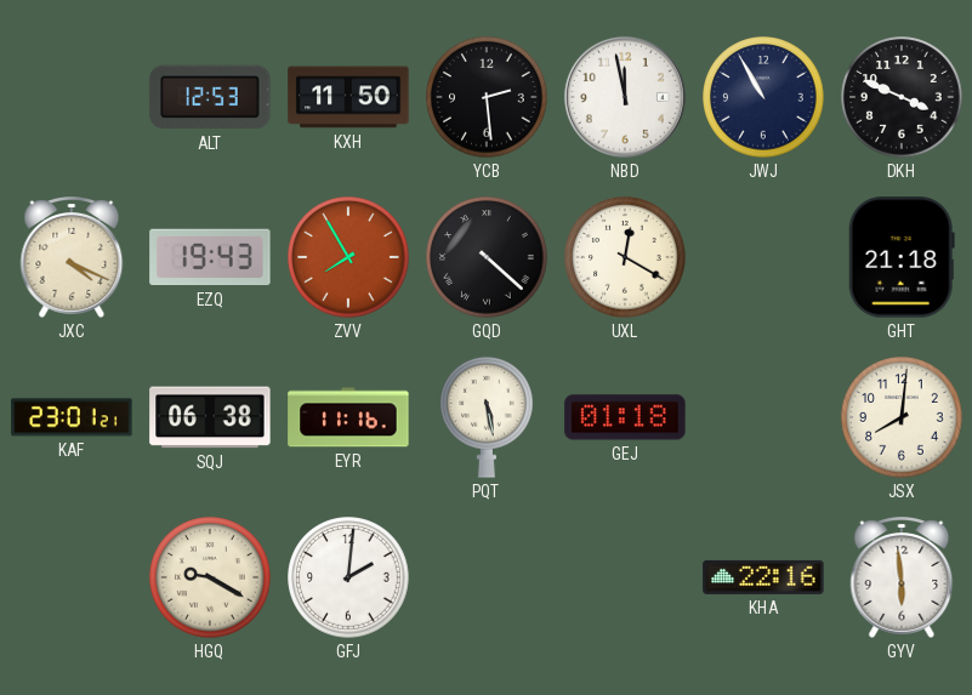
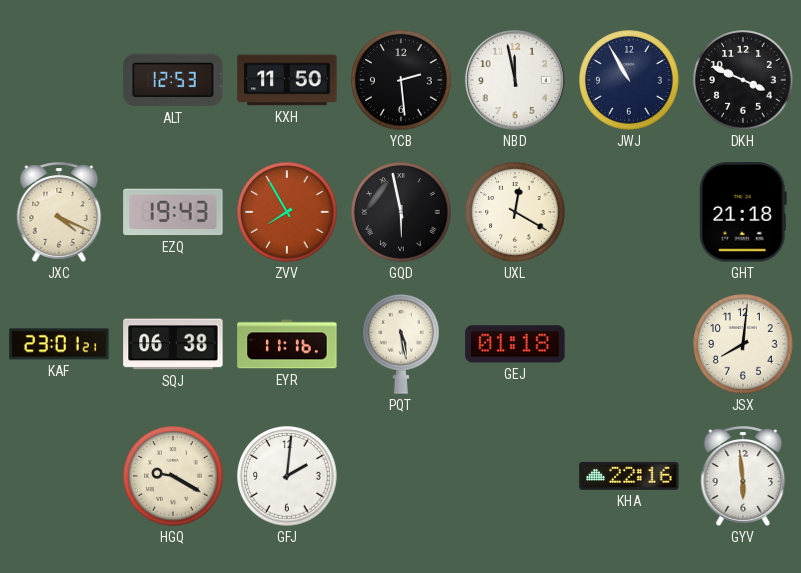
GQD: 4:22 -> 5:58 (401, 212)
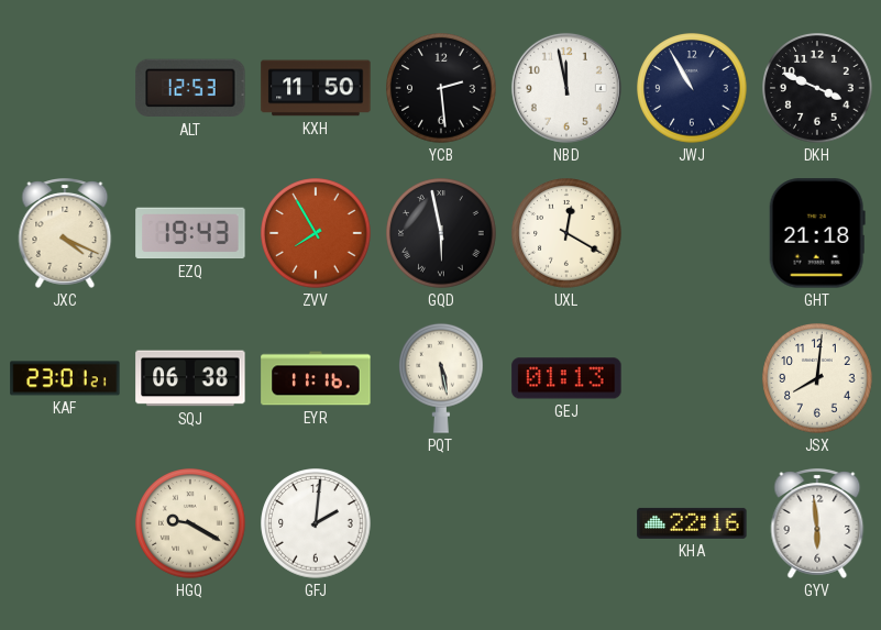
GEJ: 01:18 -> 01:13 (566, 378)
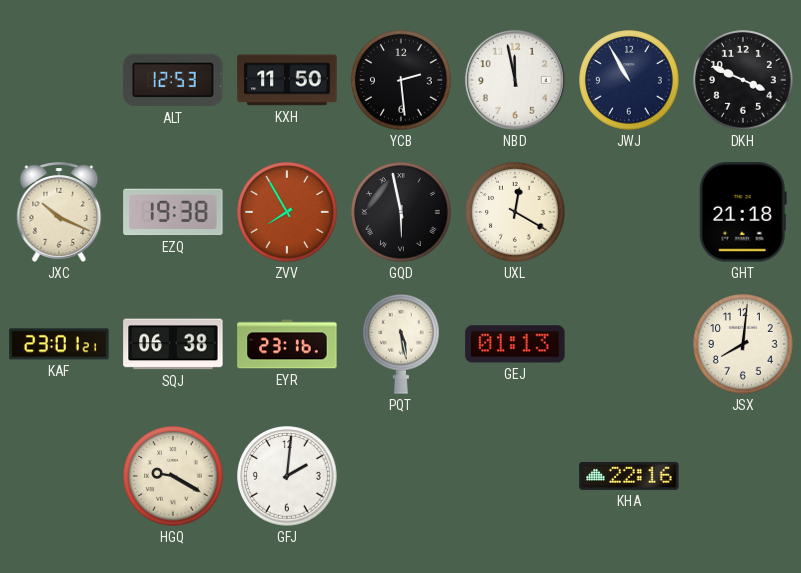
JXC: 4:19 -> 10:19 (59, 213)
EZQ: 19:43 -> 19:38 (173, 212)
EYR: 11:16 -> 23:16 (287, 344)
GYV: 5:59 -> none (817, 524)
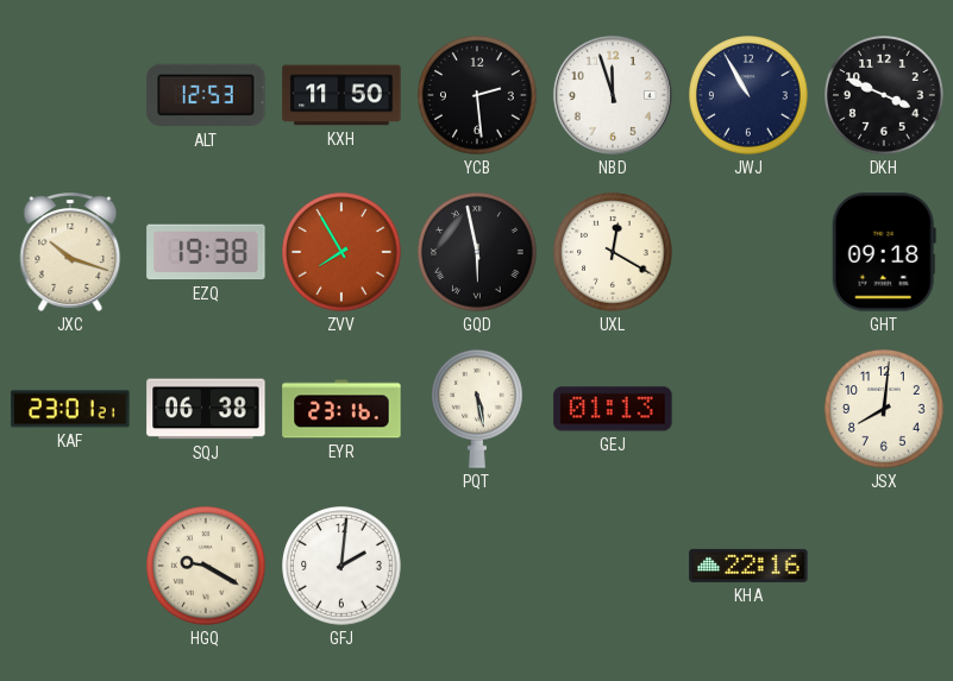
NBD: 11:58 -> 11:57 (613, 95)
JXC: 10:19 -> 10:18 (70, 253)
GHT: 21:18 -> 09:18 (884, 252)
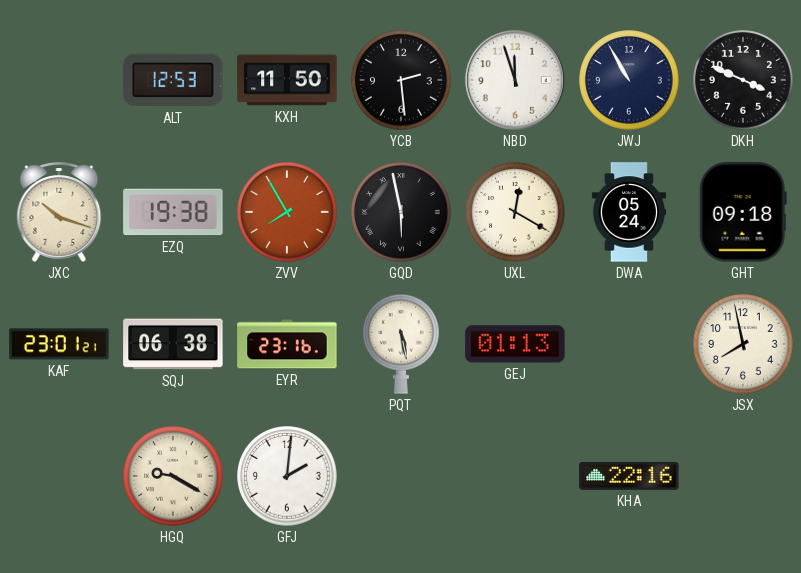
DWA: none -> 05:24 (629, 212)
JSX: 8:01 -> 7:58 (743, 344)
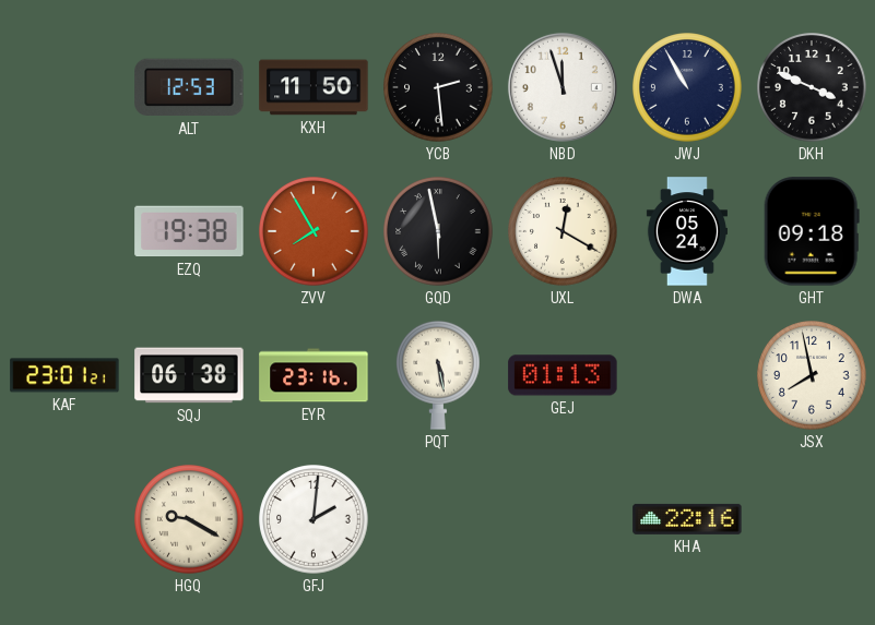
JXC: 10:18 -> none (59, 213)
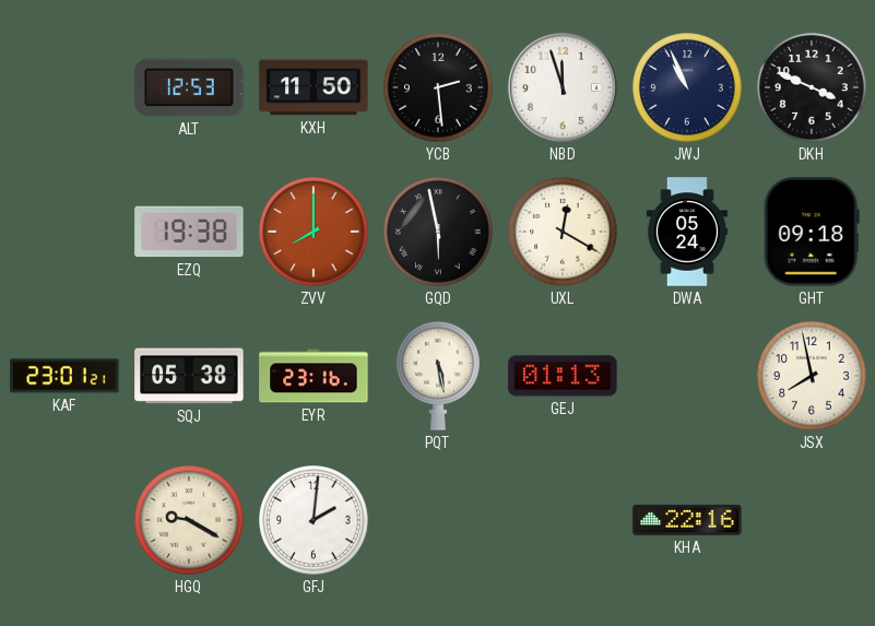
JWJ: 10:55 -> 10:56 (687, 87)
ZVV: 7:55 -> 8:00 (314, 232)
SQJ: 06:38 -> 05:38 (189, 376)
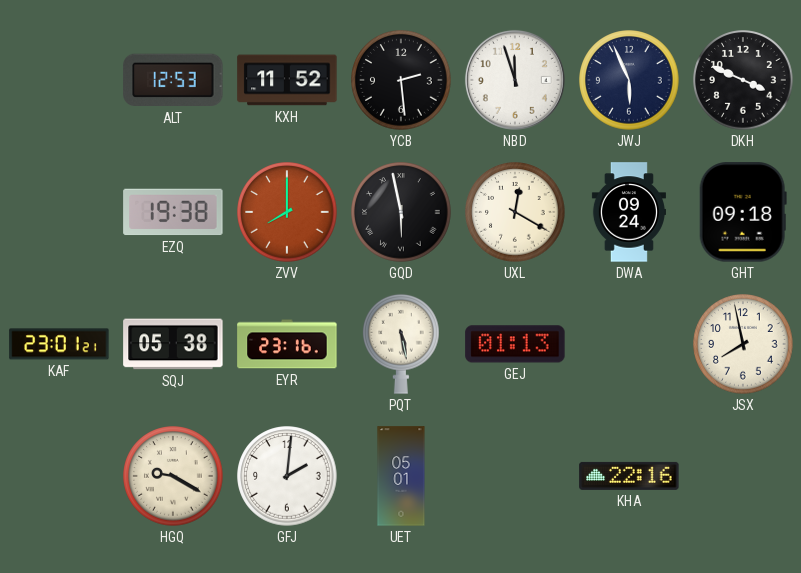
KXH: 11:50 -> 11:52 (287, 80)
JWJ: 10:56 -> 5:56 (629, 80)
DWA: 05:24 -> 09:24 (629, 212)
UET: none -> 05:01 (401, 476)
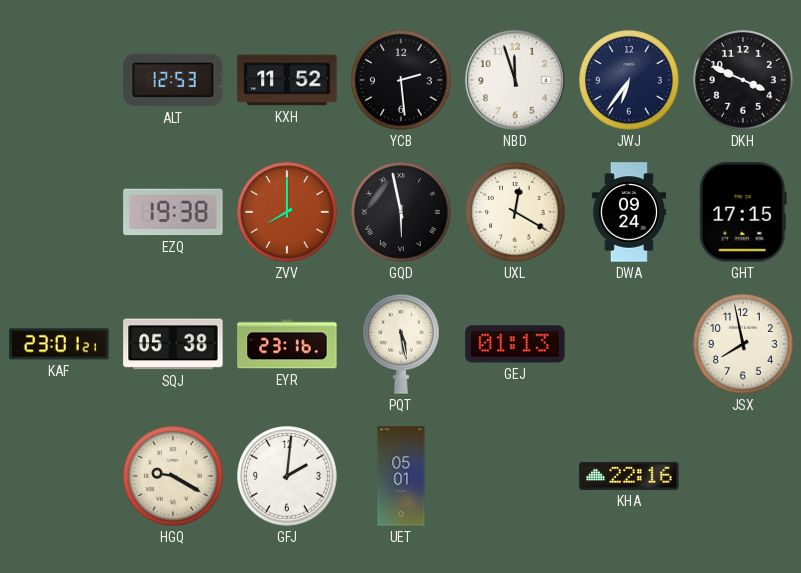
JWJ: 5:56 -> 6:36 (629, 80)
GHT: 09:18 -> 17:15 (743, 212)
